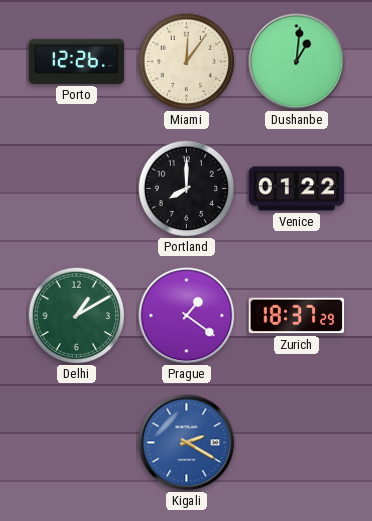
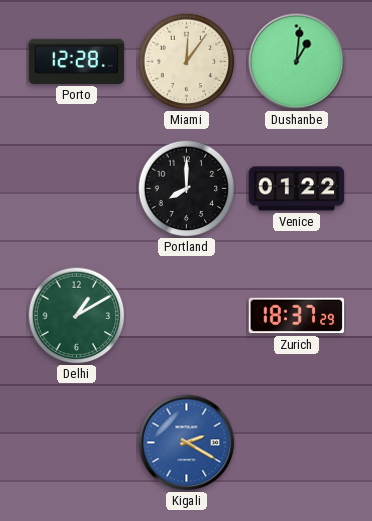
Porto: 12:26 -> 12:28 (77, 61)
Prague: 1:21 -> none (187, 316)
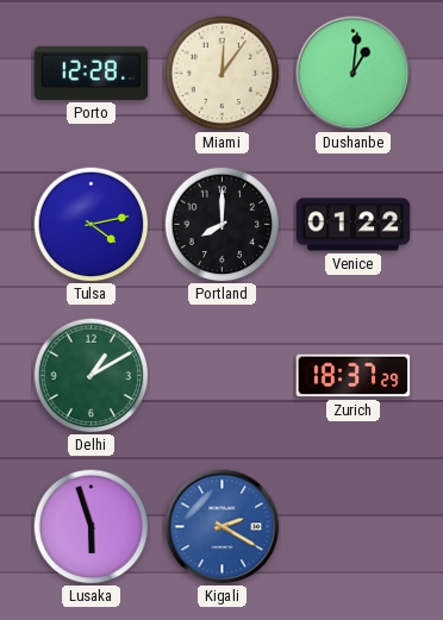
Tulsa: none -> 4:13 (91, 224)
Lusaka: none -> 5:57 (91, 526)
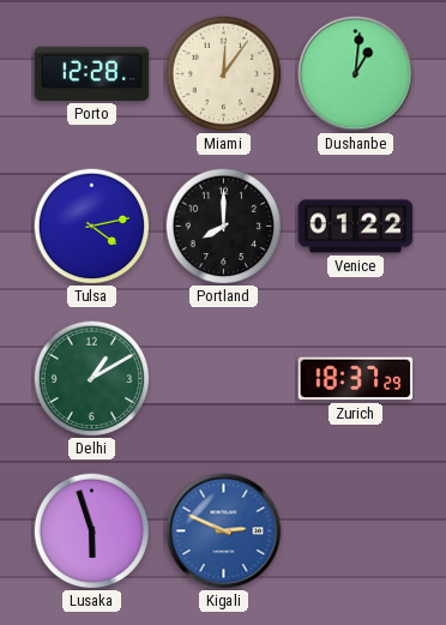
Kigali: 2:20 -> 2:49 (224, 531)
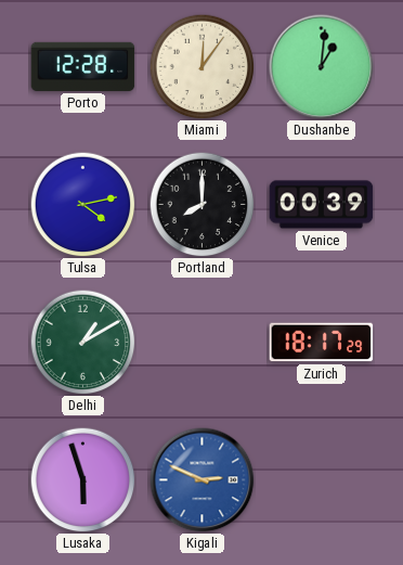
Venice: 01:22 -> 00:39 (322, 205)
Zurich: 18:37 -> 18:17 (322, 343)
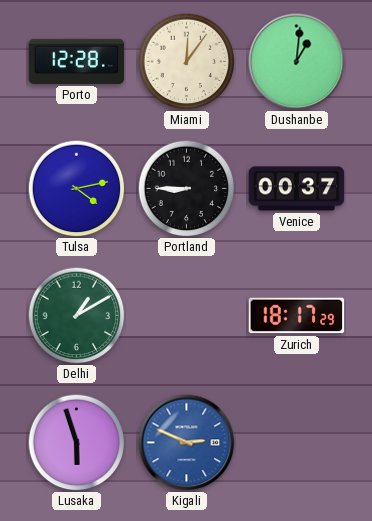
Portland: 8:00 -> 8:45 (186, 188)
Venice: 00:39 -> 00:37 (297, 189)
